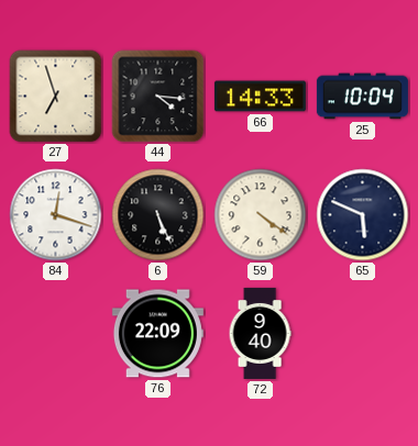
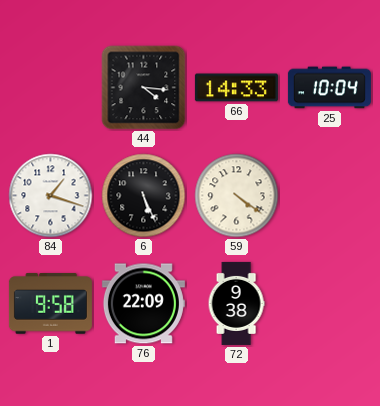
27: 6:57 -> none (56, 97)
84: 12:18 -> 1:18 (51, 196)
65: 5:49 -> none (363, 215)
1: none -> 9:58 (50, 304)
72: 9:40 -> 9:38 (236, 303)
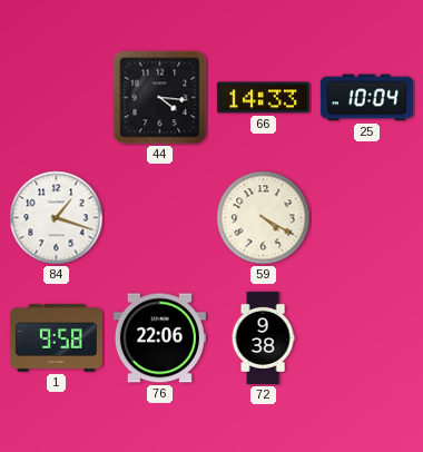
6: 5:26 -> none (144, 196)
59: 4:21 -> 4:20 (264, 218)
76: 22:09 -> 22:06 (159, 338)
